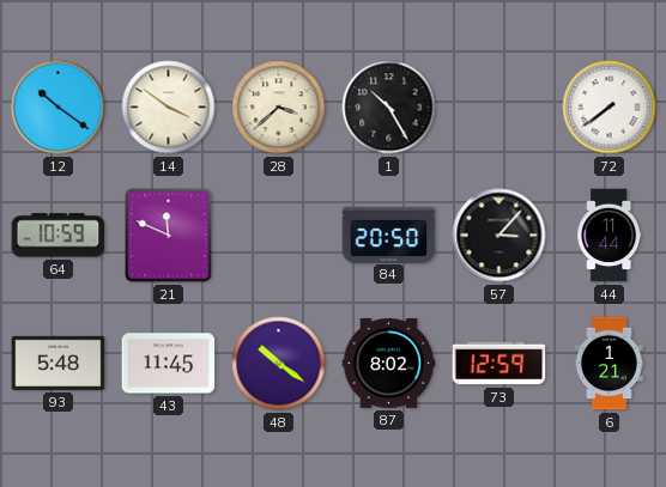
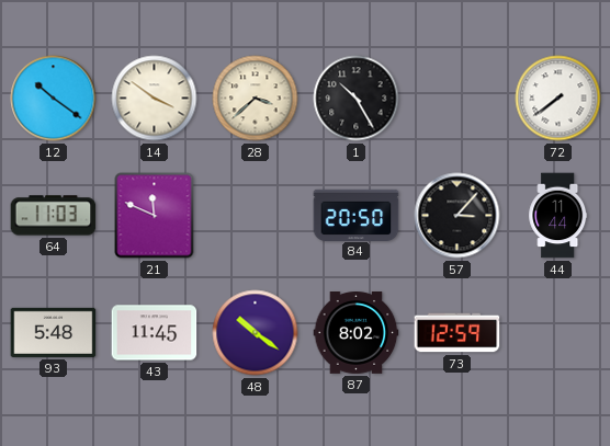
64: 10:59 -> 11:03 (54, 216)
6: 1:21 -> none (610, 364)
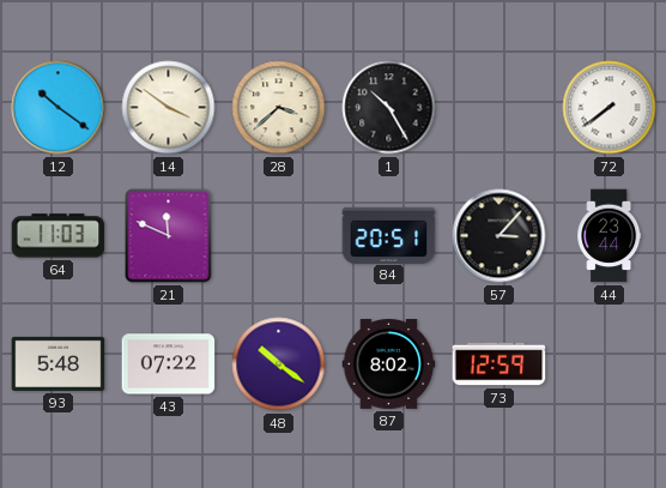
84: 20:50 -> 20:51 (389, 235)
44: 11:44 -> 23:44 (610, 236)
43: 11:45 -> 07:22 (169, 365)
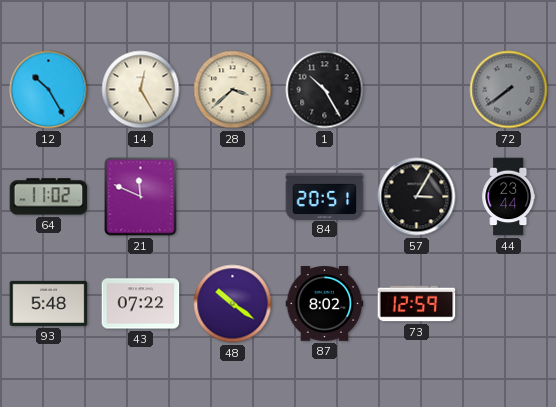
12: 10:21 -> 10:25 (49, 90)
14: 3:51 -> 12:25 (141, 90)
72 dial: white -> grey (509, 90)
64: 11:03 -> 11:02 (49, 197)
57: 3:07 -> 3:05 (417, 197)
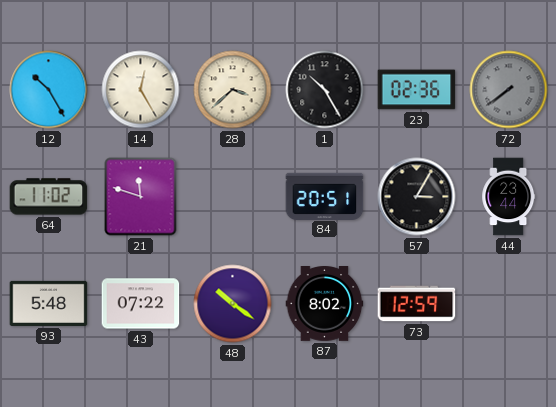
23: none -> 02:36 (417, 90)
21: 11:49 -> 11:48 (141, 197)
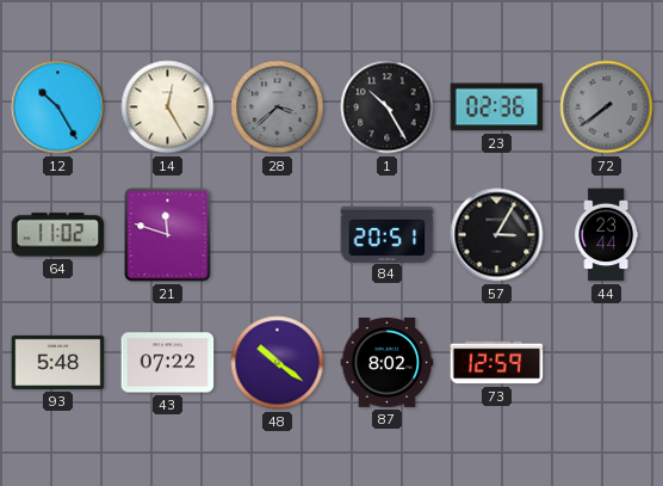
28 dial: cream -> grey (278, 107)
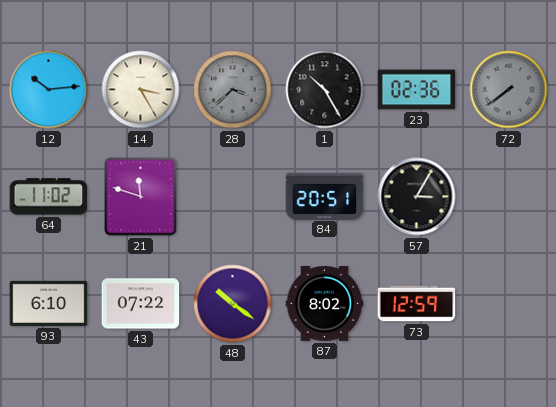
12: 10:25 -> 10:14 (49, 90)
14: 12:25 -> 3:25 (141, 90)
44: 23:44 -> none (607, 235)
93: 5:48 -> 6:10 (49, 303)
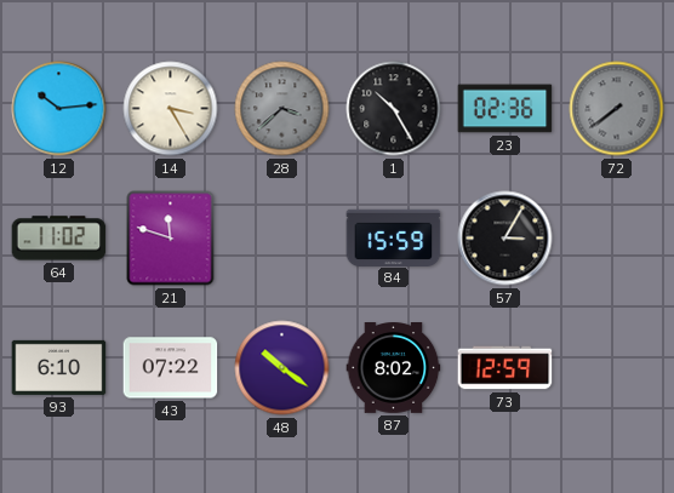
84: 20:51 -> 15:59 (394, 237)
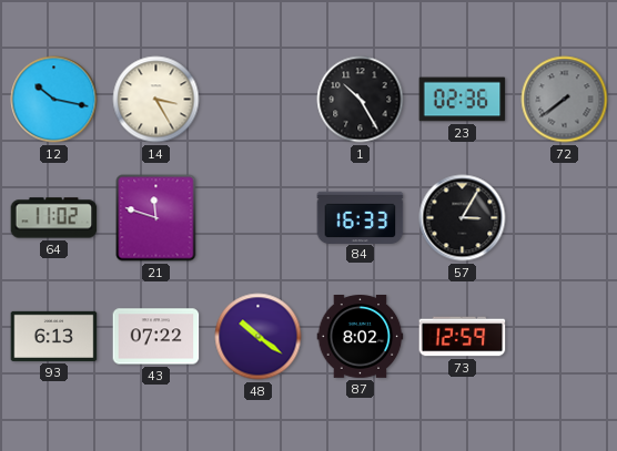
12: 10:14 -> 10:17 (54, 100)
28: 3:38 -> none (282, 109)
84: 15:59 -> 16:33 (361, 217)
93: 6:10 -> 6:13 (54, 336)
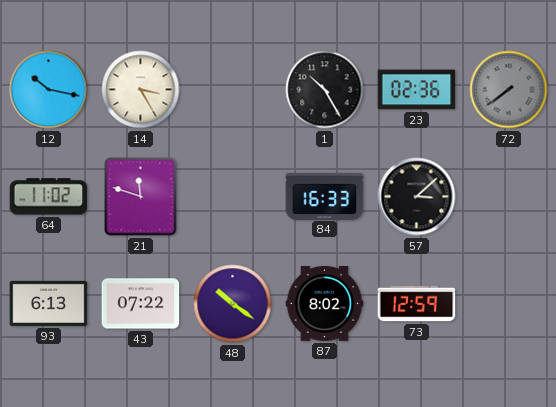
57: 3:05 -> 3:08 (417, 197)
